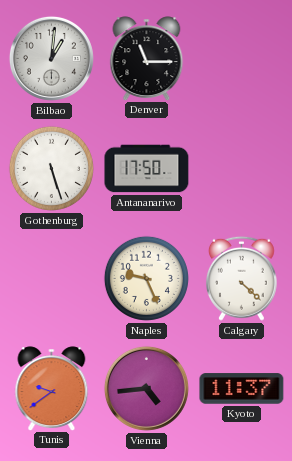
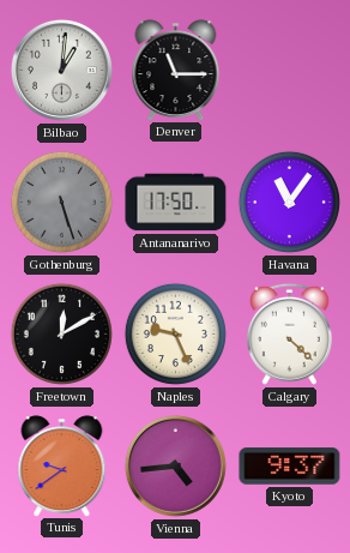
Gothenburg dial: white -> grey (61, 202)
Havana: none -> 11:06 (289, 202)
Freetown: none -> 12:10 (61, 333)
Kyoto: 11:37 -> 9:37 (290, 467)
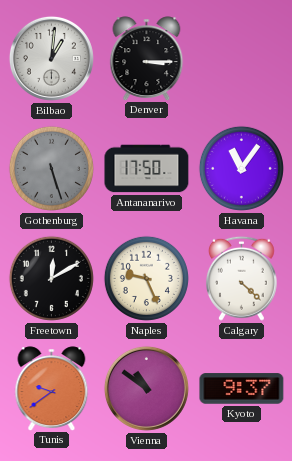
Denver: 11:15 -> 3:15 (147, 58)
Vienna: 4:44 -> 10:51 (146, 388)
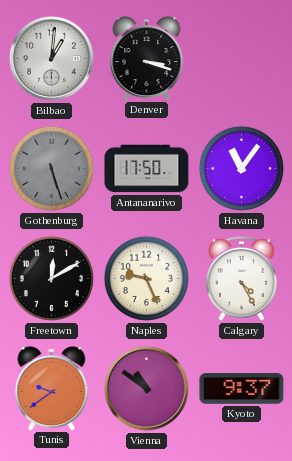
Denver: 3:15 -> 3:18 (147, 58)
Calgary: 4:22 -> 4:25 (241, 278)
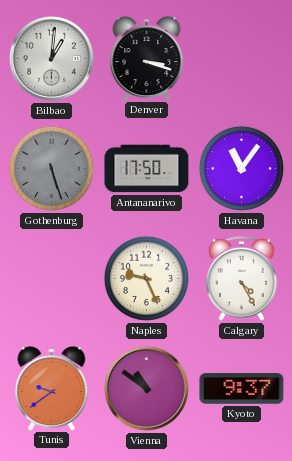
Freetown: 12:10 -> none (51, 278)
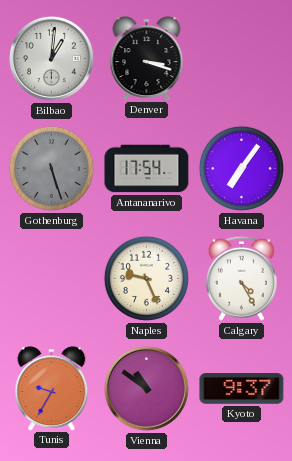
Antananarivo: 17:50 -> 17:54 (147, 169)
Havana: 11:06 -> 7:06 (241, 168)
Tunis: 9:39 -> 9:35 (52, 388)
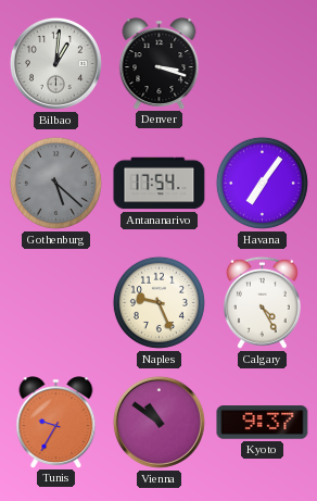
Gothenburg: 5:27 -> 5:22 (55, 183)
